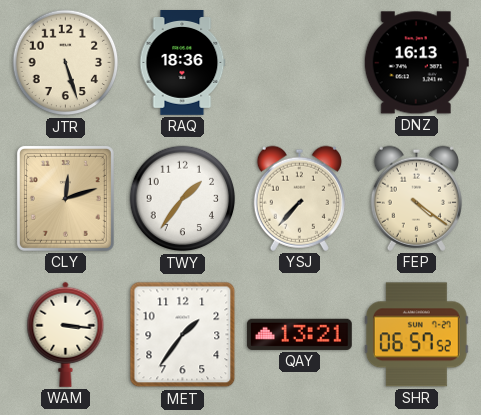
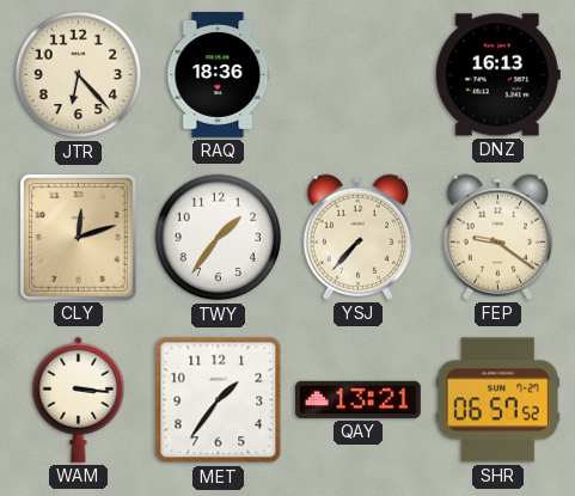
JTR: 5:27 -> 6:23 (79, 75)
FEP: 4:21 -> 9:21 (497, 237)
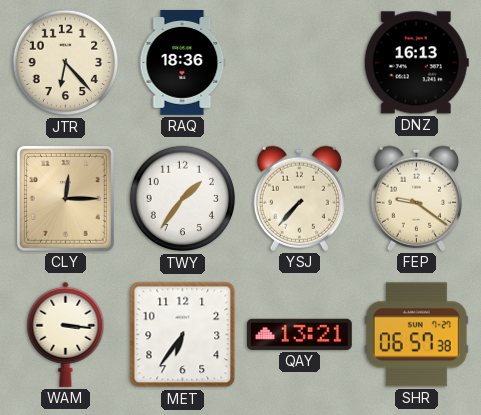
CLY: 12:12 -> 12:15 (65, 198)
MET: 1:36 -> 6:36 (183, 335)
SHR: 06:57:52 -> 06:57:38 (416, 335)
